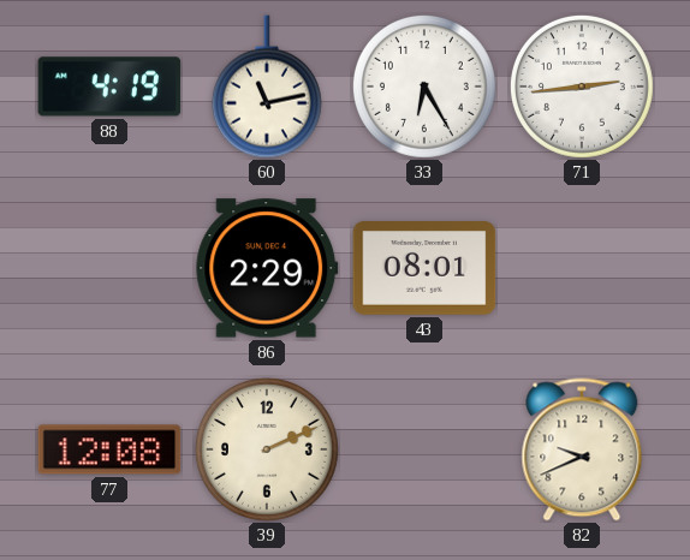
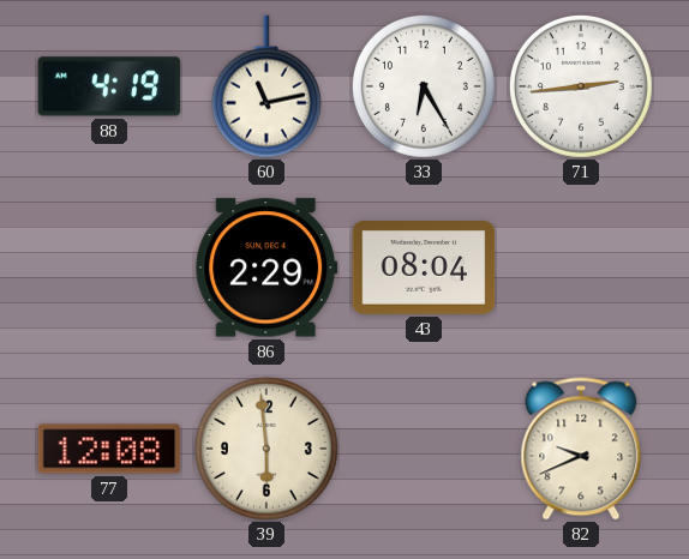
43: 08:01 -> 08:04 (424, 269)
39: 2:11 -> 5:59 (266, 449)
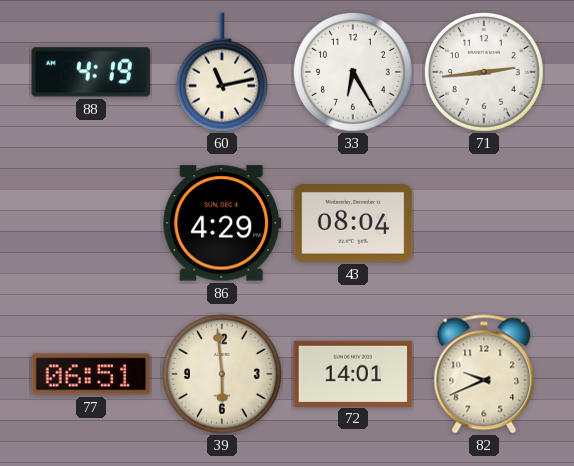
86: 2:29 -> 4:29 (222, 223)
77: 12:08 -> 06:51 (91, 374)
72: none -> 14:01 (353, 373)
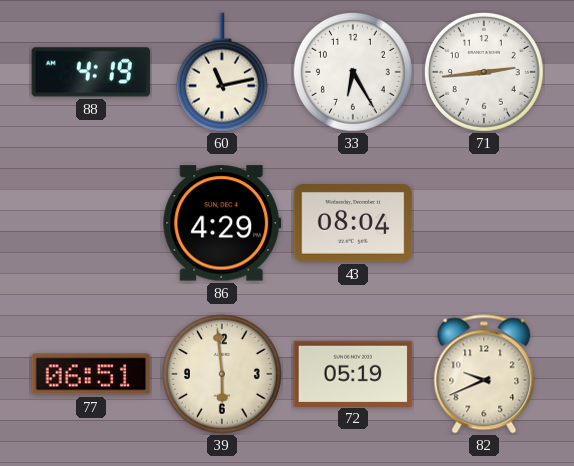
72: 14:01 -> 05:19 (353, 373)
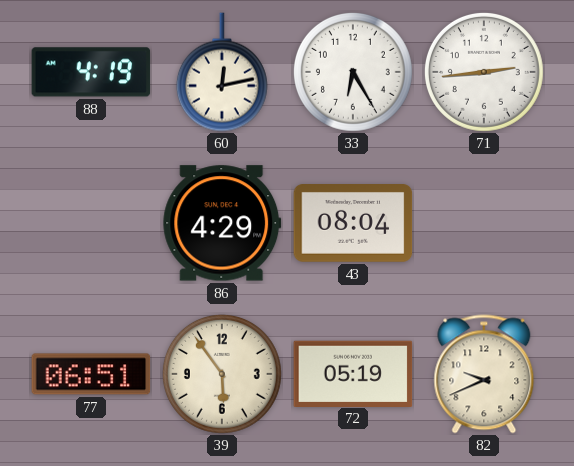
60: 11:13 -> 12:13 (222, 72)
39: 5:59 -> 5:54 (222, 374)
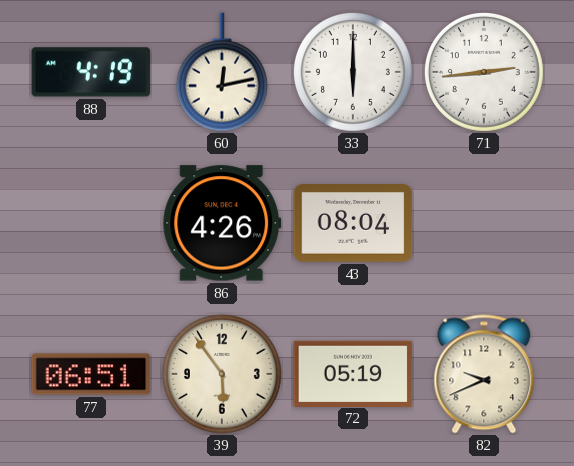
33: 6:25 -> 6:00 (353, 72)
86: 4:29 -> 4:26 (222, 223)
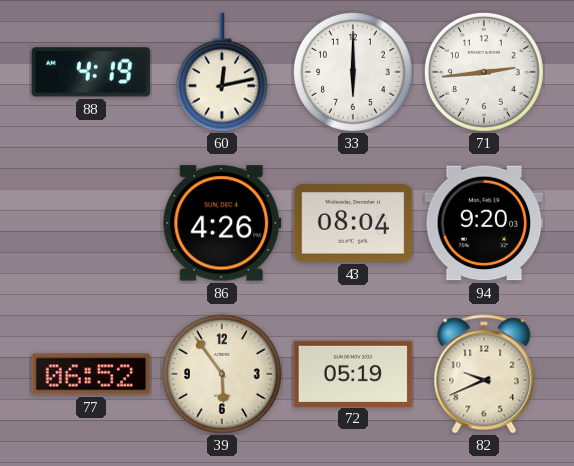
94: none -> 9:20 (484, 223)
77: 06:51 -> 06:52 (91, 374)
